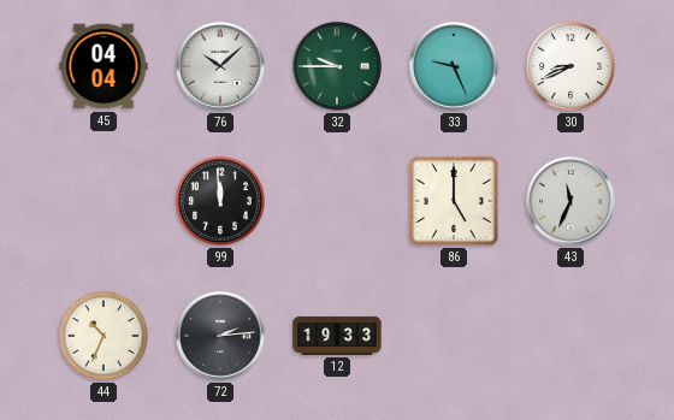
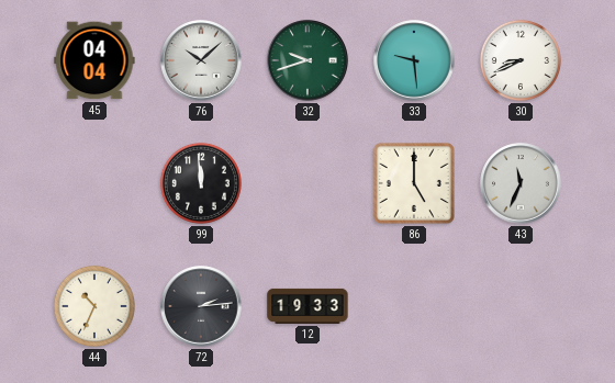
32: 9:45 -> 9:42 (307, 60)
33: 9:26 -> 9:29 (414, 60)
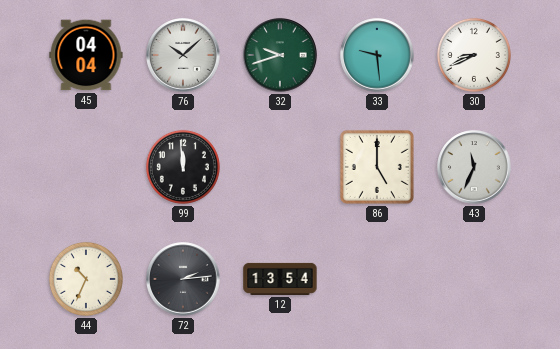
12: 19:33 -> 13:54 (280, 279)
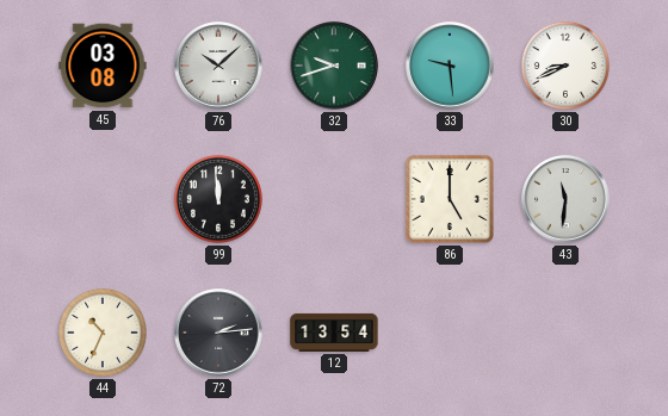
45: 04:04 -> 03:08 (103, 66)
43: 11:34 -> 11:31 (565, 199)
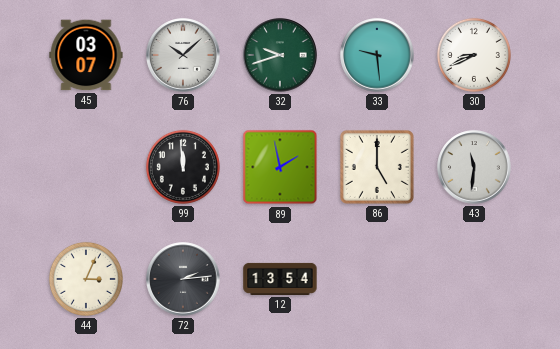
45: 03:08 -> 03:07 (86, 55)
89: none -> 1:58 (280, 167)
44: 10:34 -> 3:04 (86, 279)
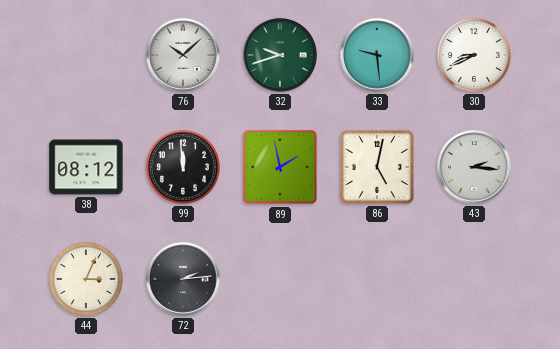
45: 03:07 -> none (86, 55)
38: none -> 08:12 (86, 167)
86: 5:00 -> 5:02 (377, 167)
43: 11:31 -> 2:16 (474, 167)
12: 13:54 -> none (280, 279)
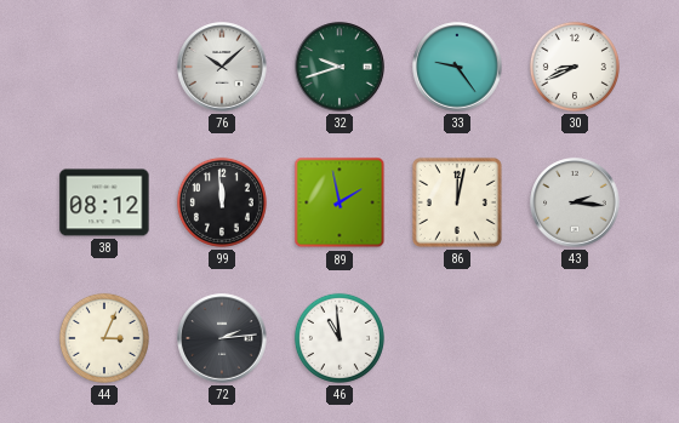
33: 9:29 -> 9:24 (457, 67)
86: 5:02 -> 12:02 (457, 202)
46: none -> 10:59 (339, 338)
